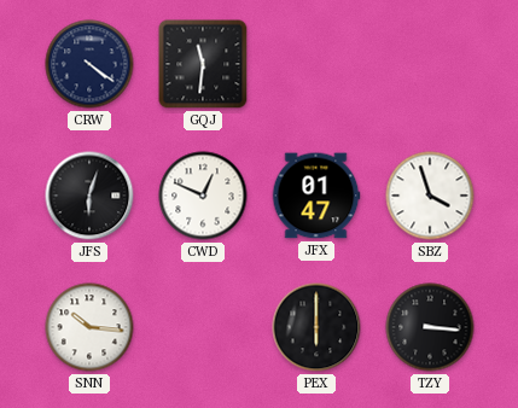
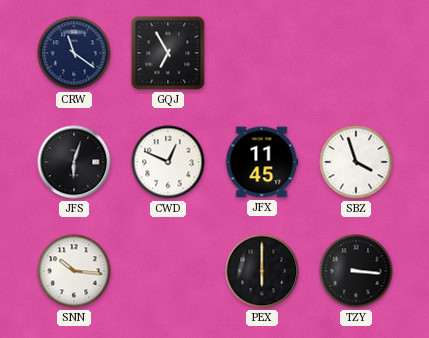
CRW: 4:21 -> 11:21 (74, 53)
GQJ: 11:31 -> 6:55 (168, 53)
JFX: 01:47 -> 11:45 (262, 162)
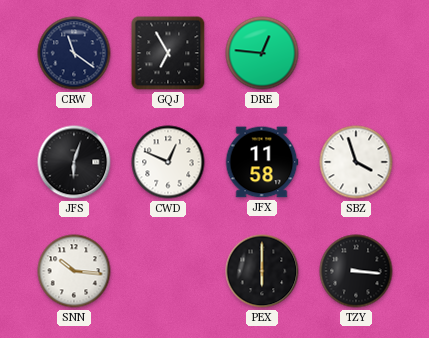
DRE: none -> 12:46 (262, 53)
JFX: 11:45 -> 11:58 (262, 162)
